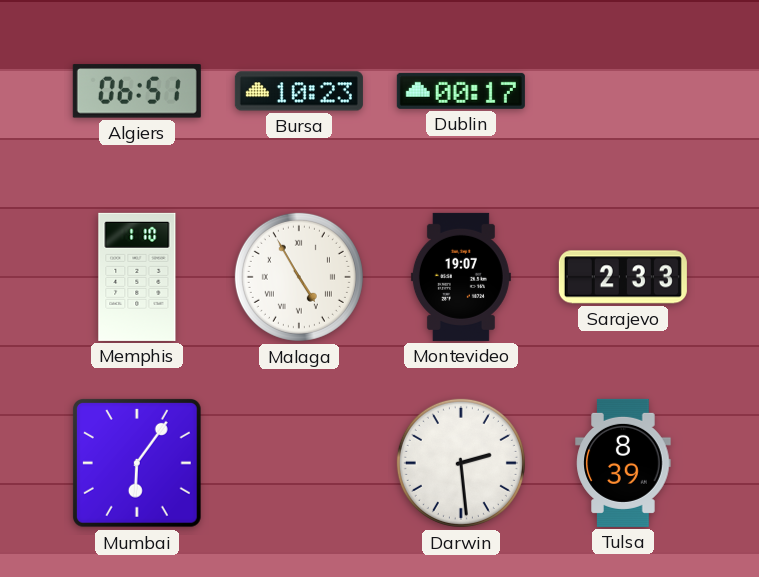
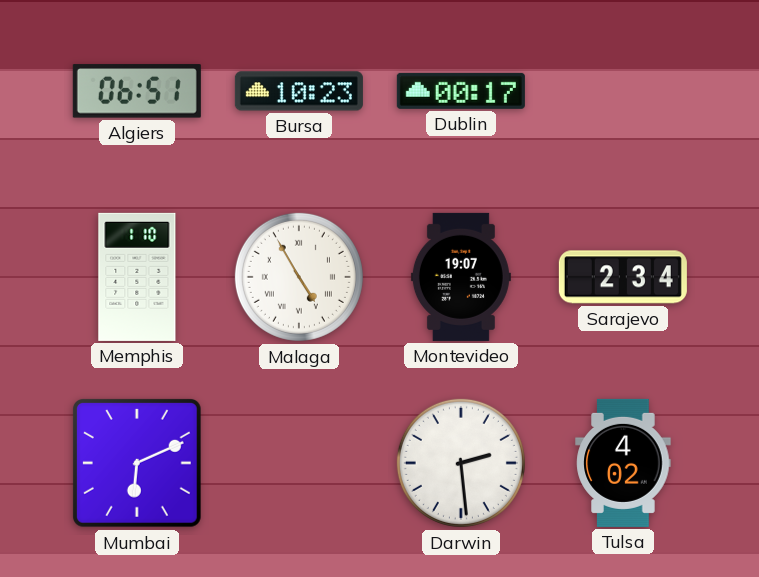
Sarajevo: 2:33 -> 2:34 (623, 277)
Mumbai: 6:06 -> 6:11 (137, 463)
Tulsa: 8:39 -> 4:02 (623, 463)
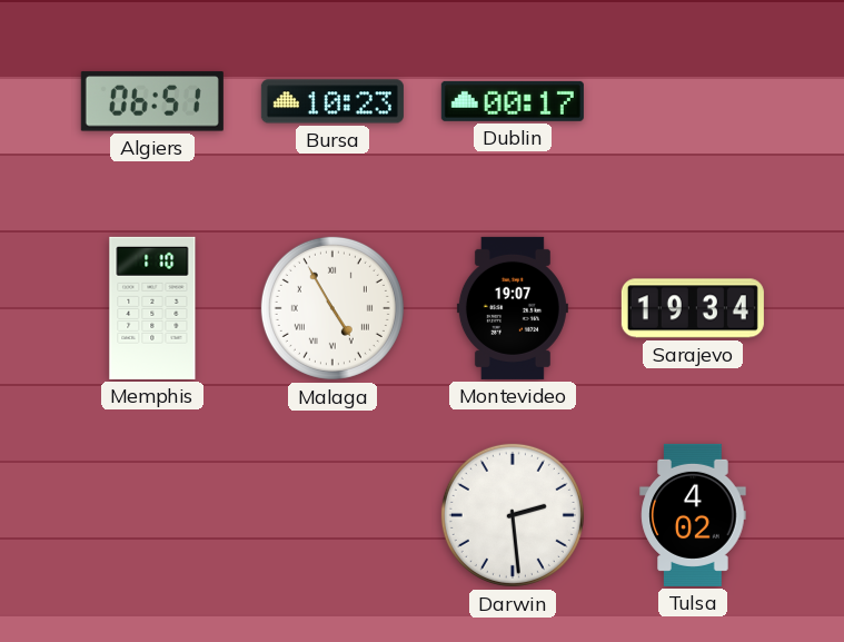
Sarajevo: 2:34 -> 19:34 (693, 308)
Mumbai: 6:11 -> none (137, 463)
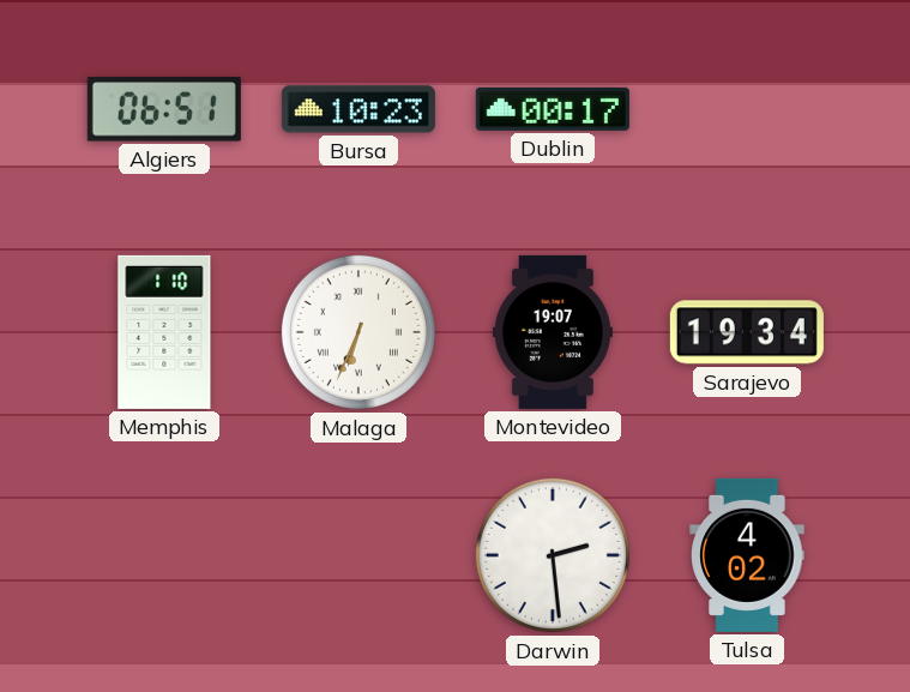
Malaga: 4:55 -> 6:34 (358, 332)
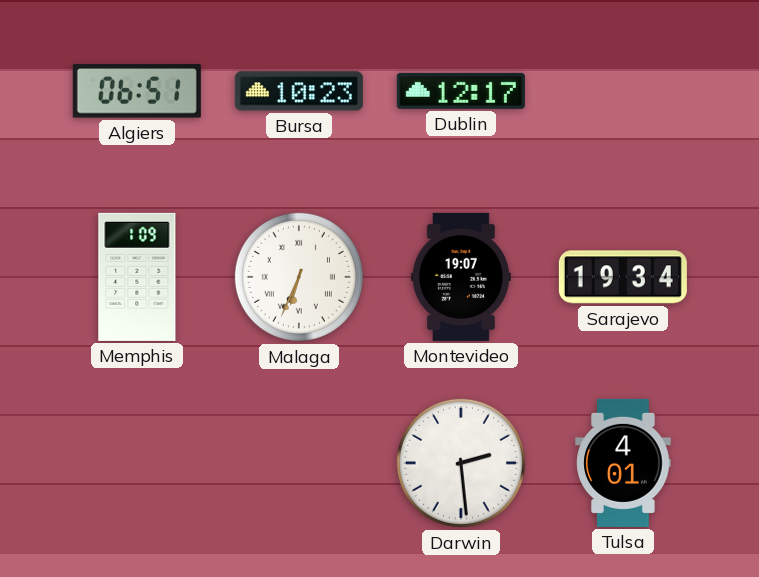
Dublin: 00:17 -> 12:17 (461, 91)
Memphis: 1:10 -> 1:09 (137, 277)
Tulsa: 4:02 -> 4:01 (623, 463)
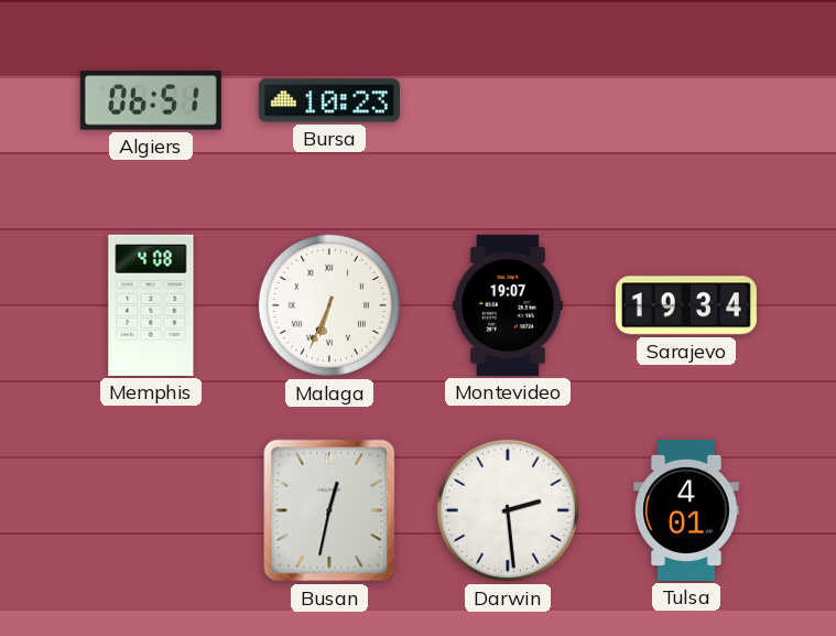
Dublin: 12:17 -> none (461, 91)
Memphis: 1:09 -> 4:08 (151, 305)
Busan: none -> 12:32 (329, 510)
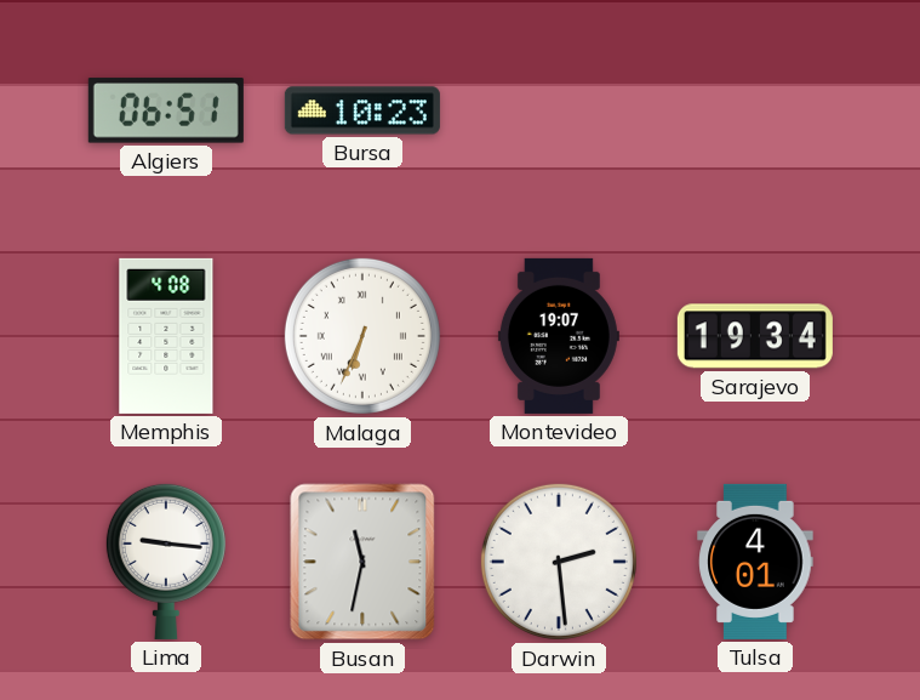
Lima: none -> 9:16 (166, 560)
Busan: 12:32 -> 11:32 (362, 562)
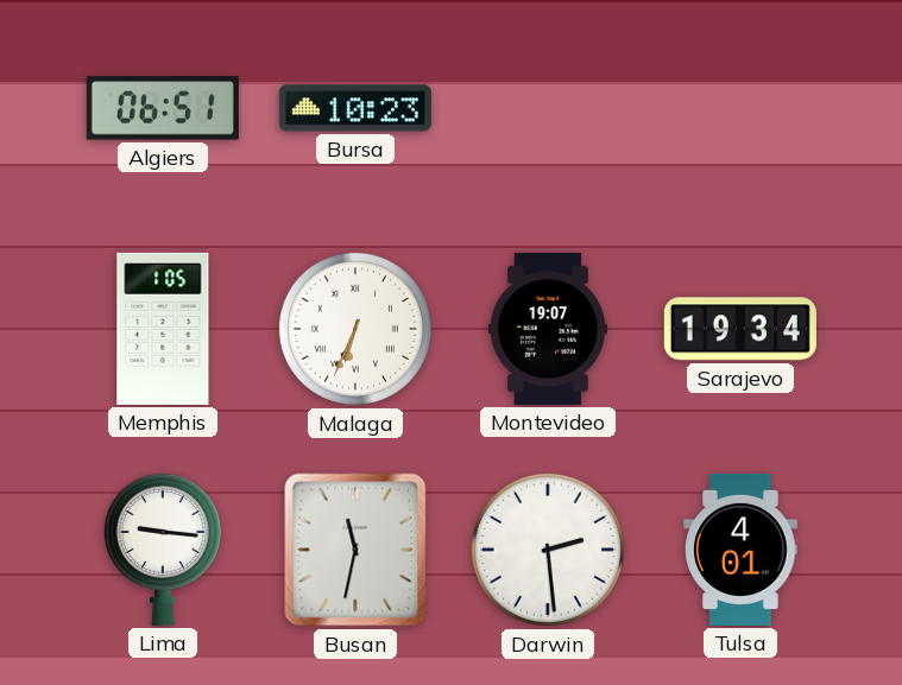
Memphis: 4:08 -> 1:05 (163, 329)
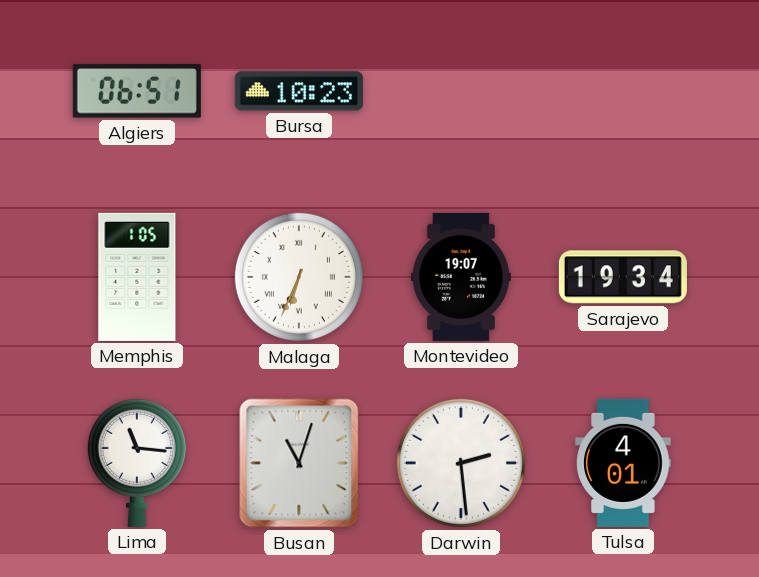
Lima: 9:16 -> 11:16 (137, 462)
Busan: 11:32 -> 11:03 (299, 463)
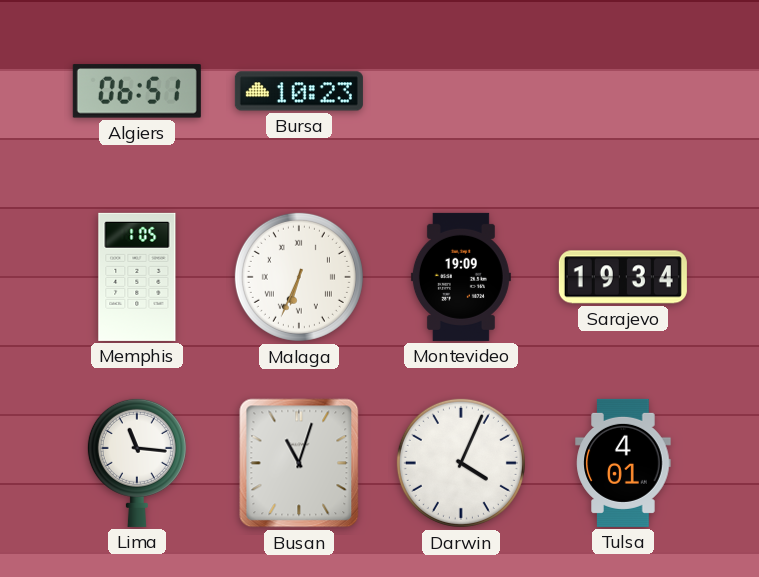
Montevideo: 19:07 -> 19:09 (461, 277)
Darwin: 2:29 -> 4:04 (461, 463)
